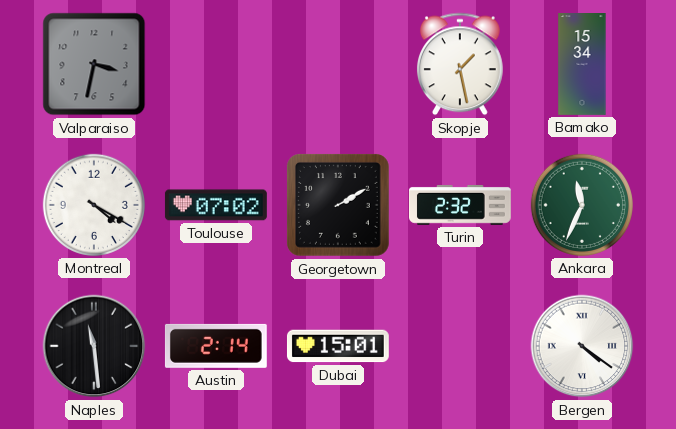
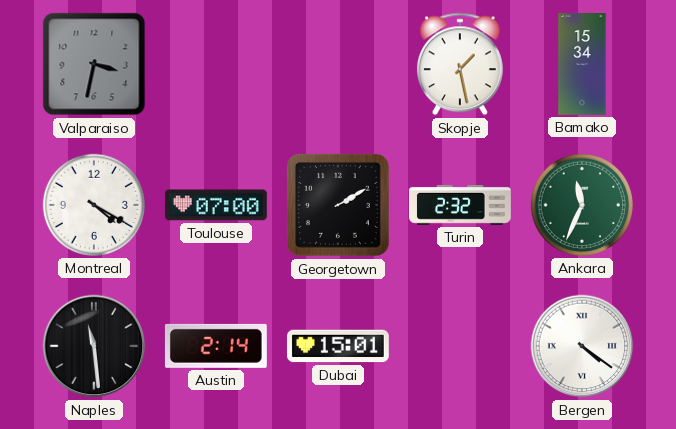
Toulouse: 07:02 -> 07:00 (216, 205)
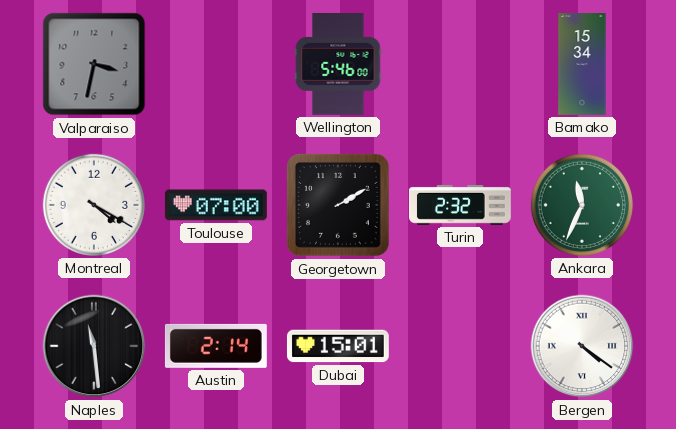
Wellington: none -> 5:46 (338, 64)
Skopje: 1:28 -> none (460, 64)
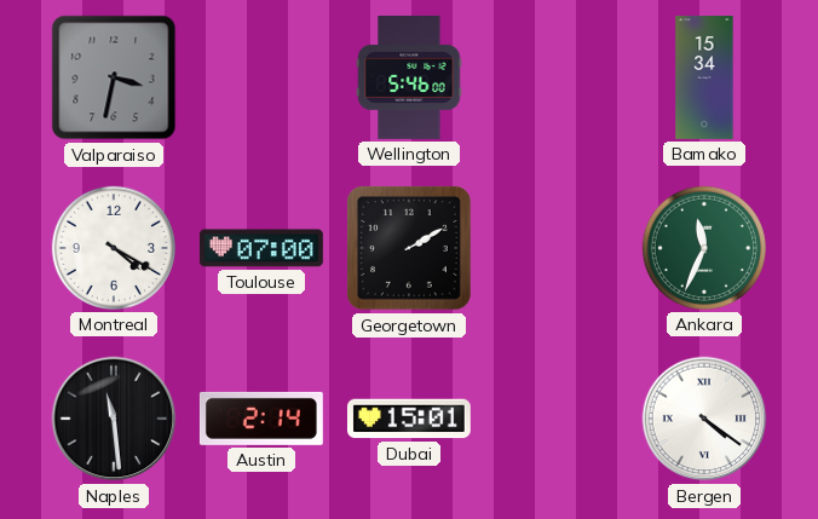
Turin: 2:32 -> none (460, 205)
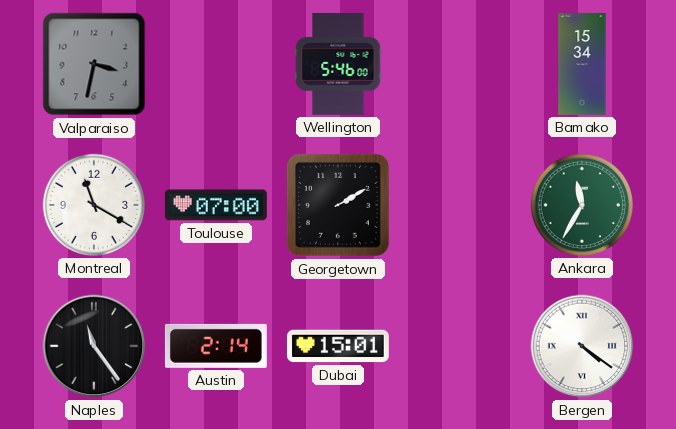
Montreal: 4:20 -> 11:20 (94, 205)
Ankara: 11:34 -> 11:35 (582, 205)
Naples: 11:29 -> 11:24 (94, 346)
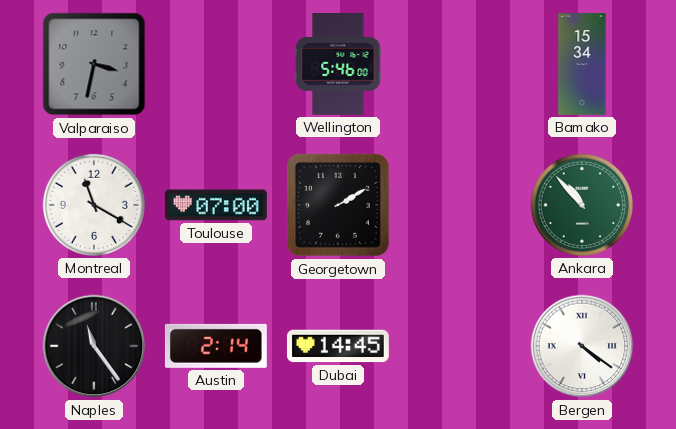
Ankara: 11:35 -> 10:53 (582, 205)
Dubai: 15:01 -> 14:45 (338, 346)
